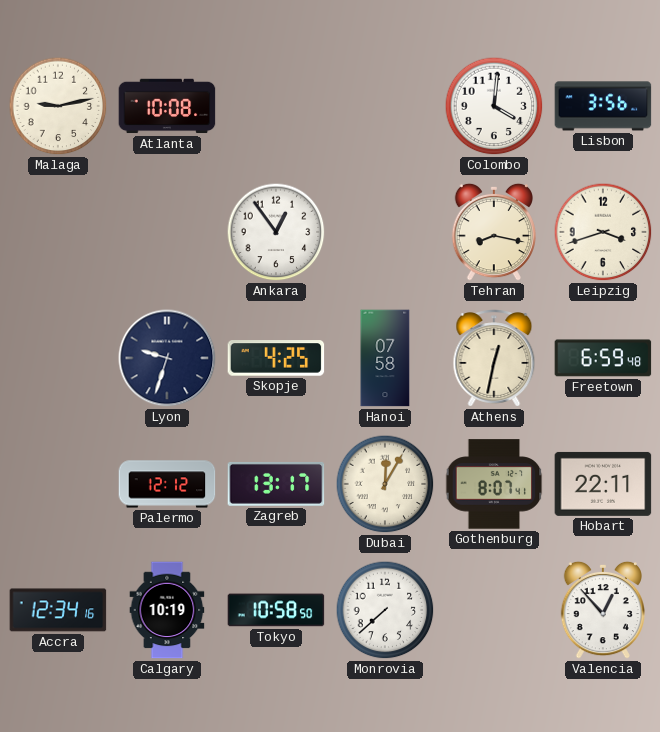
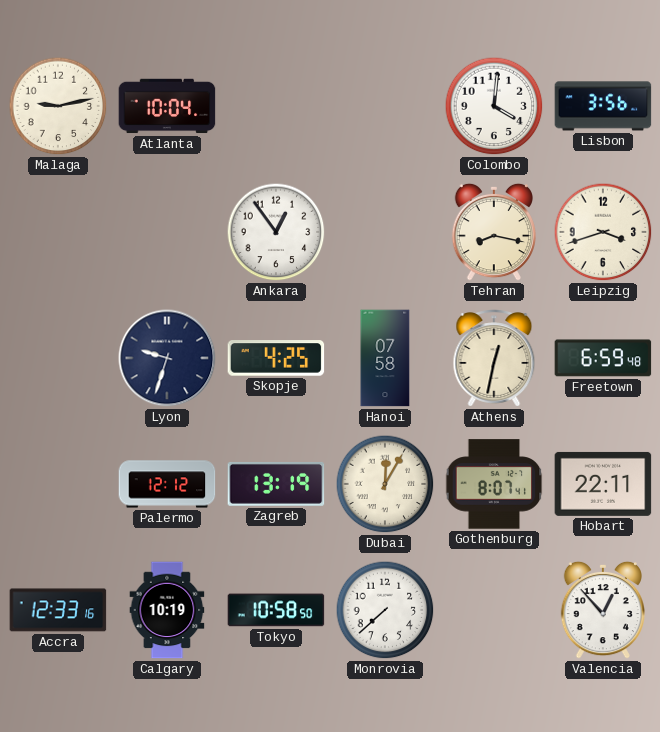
Atlanta: 10:08 -> 10:04 (167, 106)
Zagreb: 13:17 -> 13:19 (276, 484)
Accra: 12:34 -> 12:33 (58, 610)
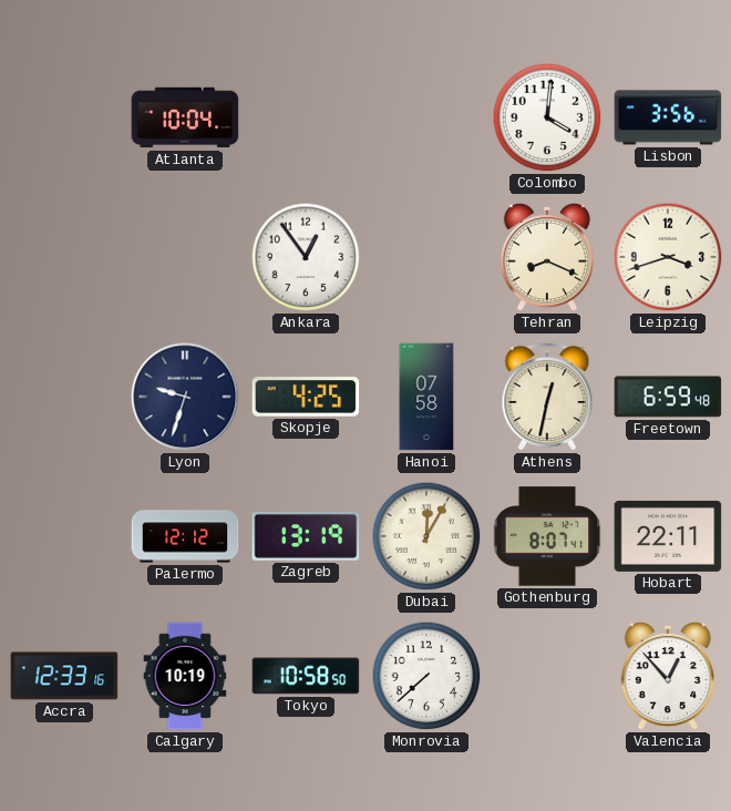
Malaga: 9:13 -> none (58, 106)
Tehran: 8:17 -> 8:19 (547, 257)
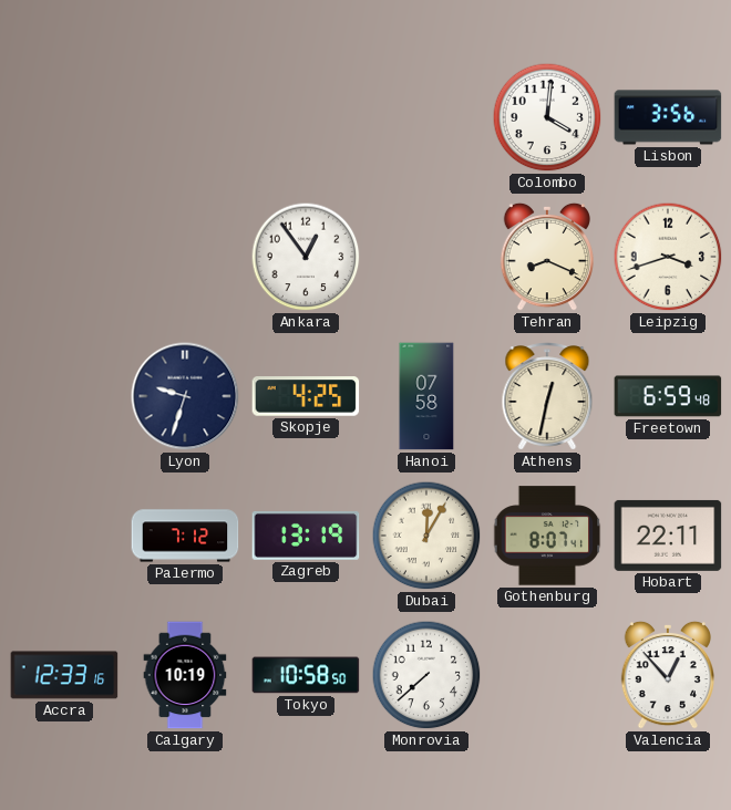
Atlanta: 10:04 -> none (185, 117)
Palermo: 12:12 -> 7:12 (185, 536)
